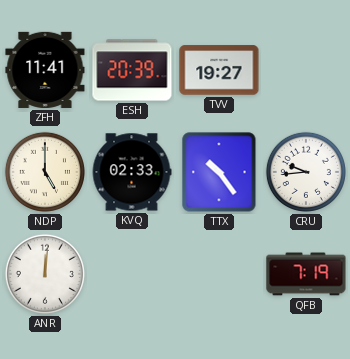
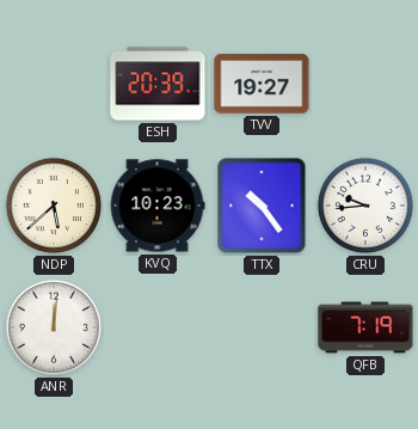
ZFH: 11:41 -> none (45, 70)
NDP: 5:00 -> 5:38 (54, 206)
KVQ: 02:33 -> 10:23 (158, 206)
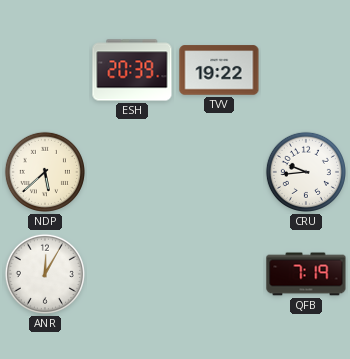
TVV: 19:27 -> 19:22 (219, 70)
KVQ: 10:23 -> none (158, 206)
TTX: 10:24 -> none (262, 206)
ANR: 12:01 -> 12:05 (45, 274)
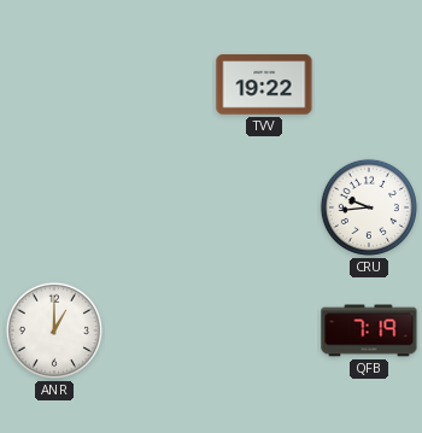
ESH: 20:39 -> none (132, 70)
NDP: 5:38 -> none (45, 172)
ANR: 12:05 -> 1:00 (54, 330)
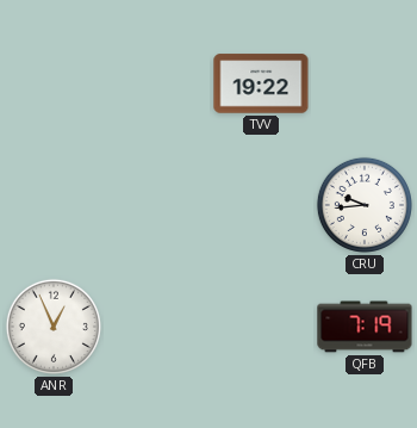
ANR: 1:00 -> 12:56 (54, 327)
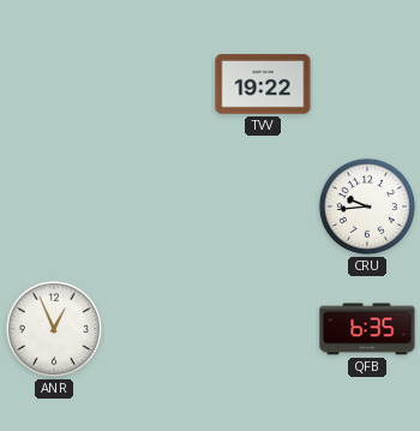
QFB: 7:19 -> 6:35 (367, 329)
